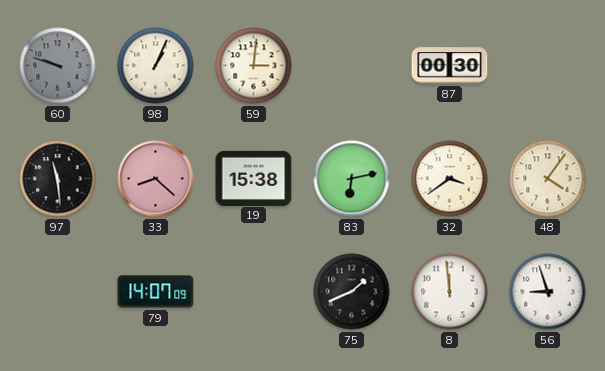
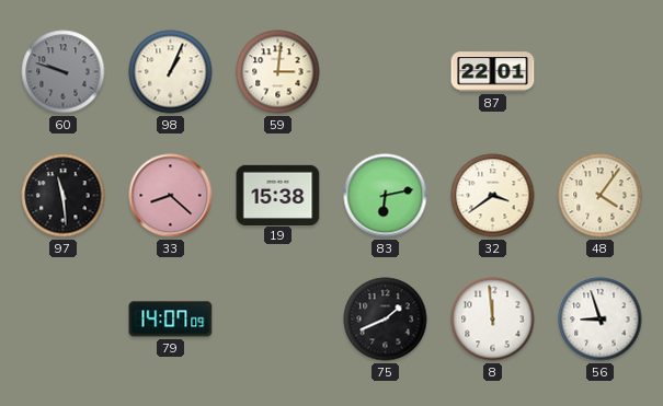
87: 00:30 -> 22:01 (493, 72)
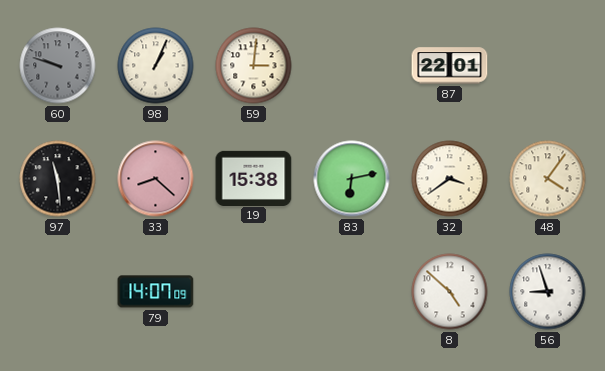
75: 1:41 -> none (386, 320)
8: 11:59 -> 4:52 (450, 292)
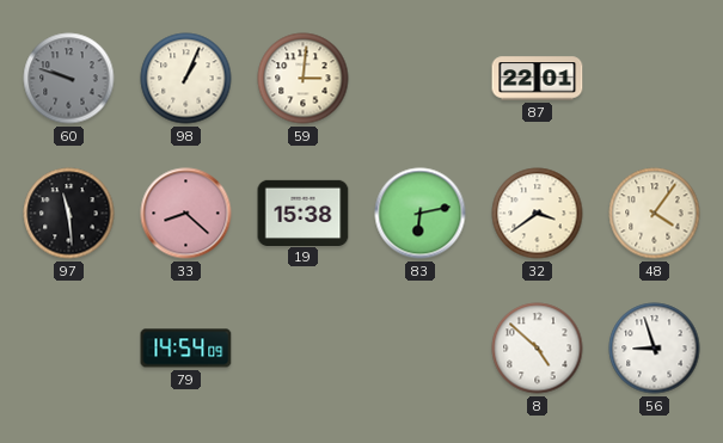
79: 14:07 -> 14:54 (186, 349)
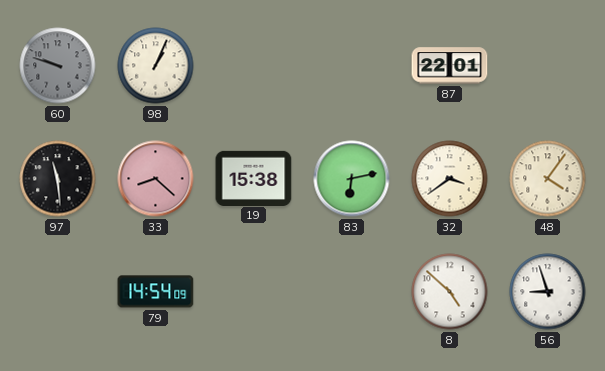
59: 3:01 -> none (304, 79)
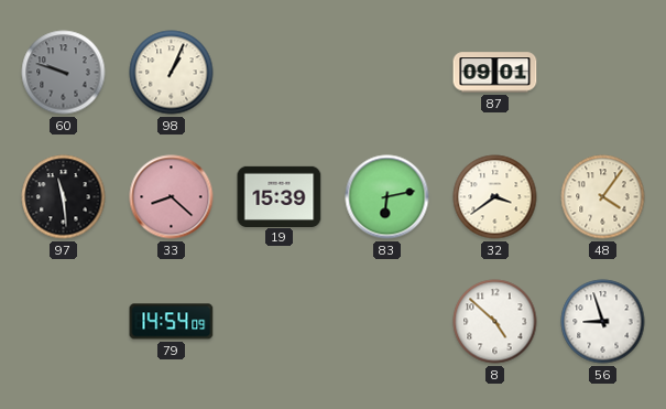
87: 22:01 -> 09:01 (495, 73)
19: 15:38 -> 15:39 (280, 196)
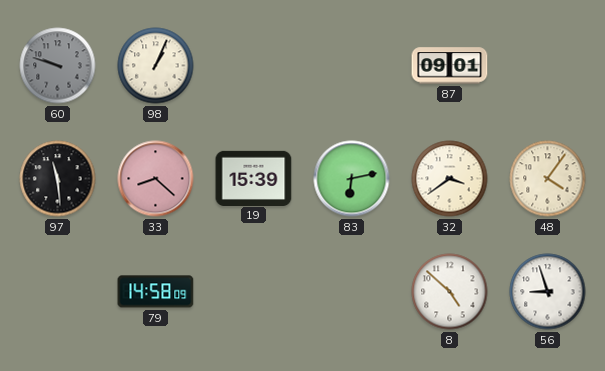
79: 14:54 -> 14:58 (156, 292)
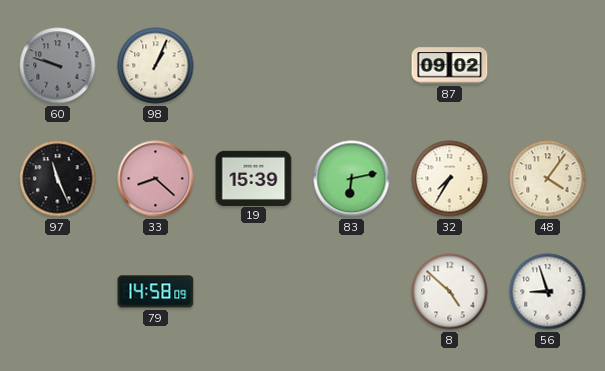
87: 09:01 -> 09:02 (450, 66)
97: 11:29 -> 11:26 (58, 179)
32: 3:39 -> 7:35 (450, 179)
